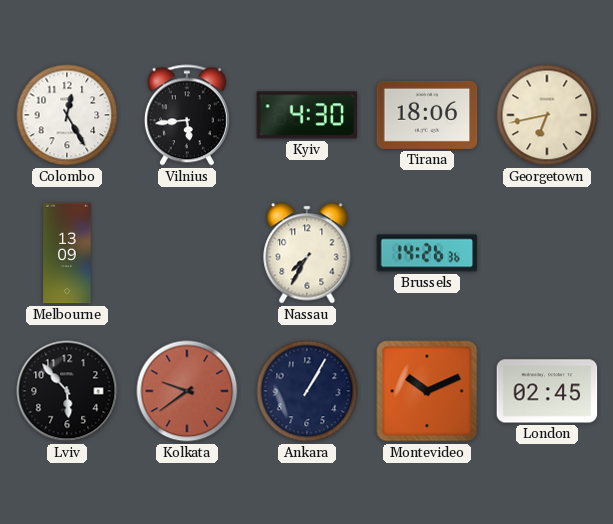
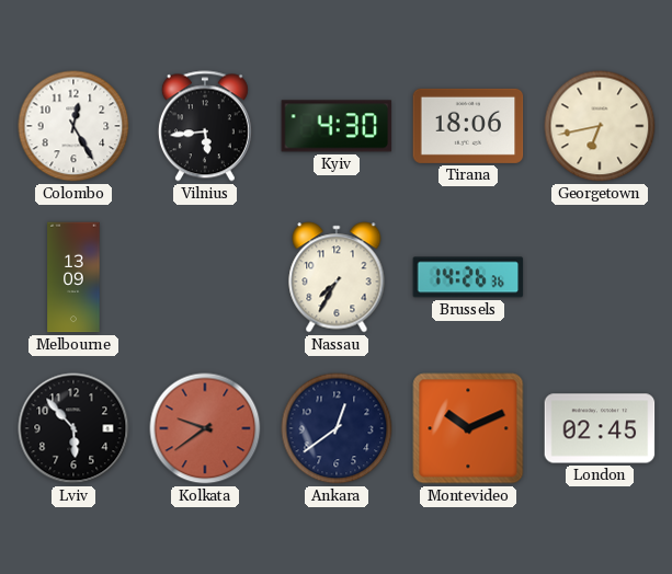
Ankara: 1:05 -> 12:39 (337, 428)
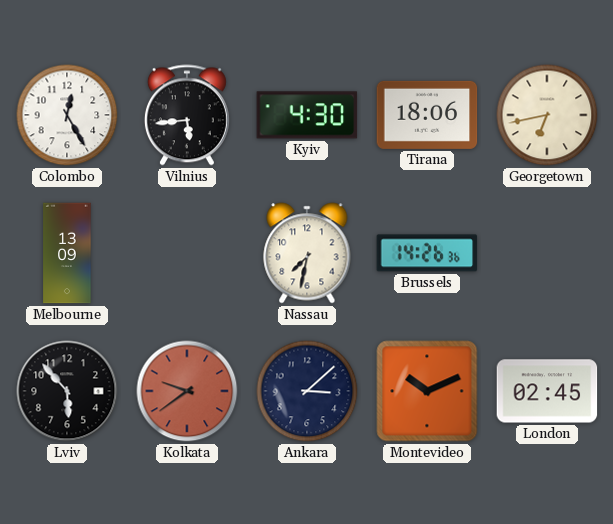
Nassau: 7:35 -> 7:32 (307, 253)
Ankara: 12:39 -> 3:08 (307, 391)
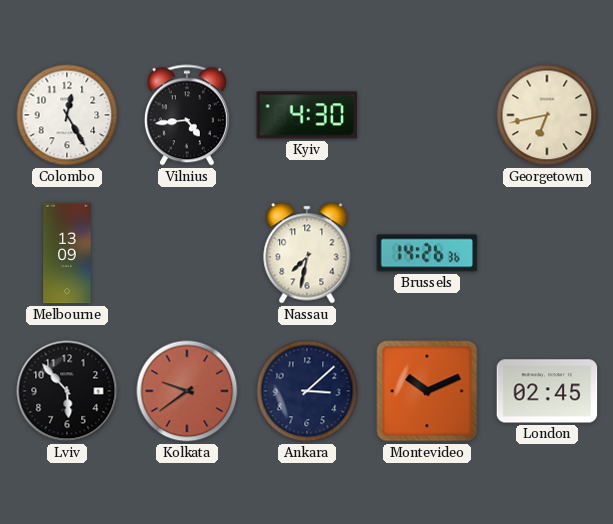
Vilnius: 5:44 -> 4:44 (187, 115)
Tirana: 18:06 -> none (427, 115)
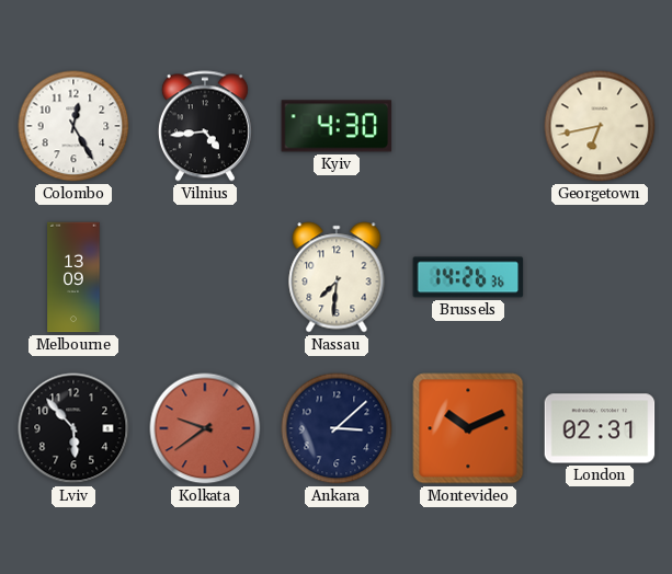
Nassau: 7:32 -> 7:31 (337, 277)
London: 02:45 -> 02:31 (600, 428)
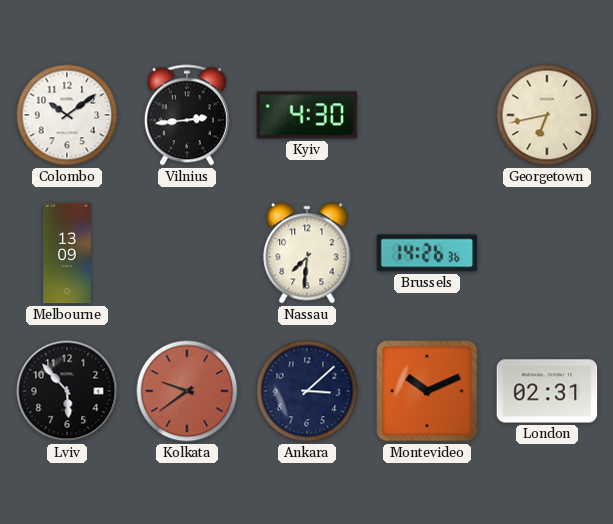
Colombo: 12:25 -> 10:09 (67, 115)
Vilnius: 4:44 -> 2:44 (187, 115)
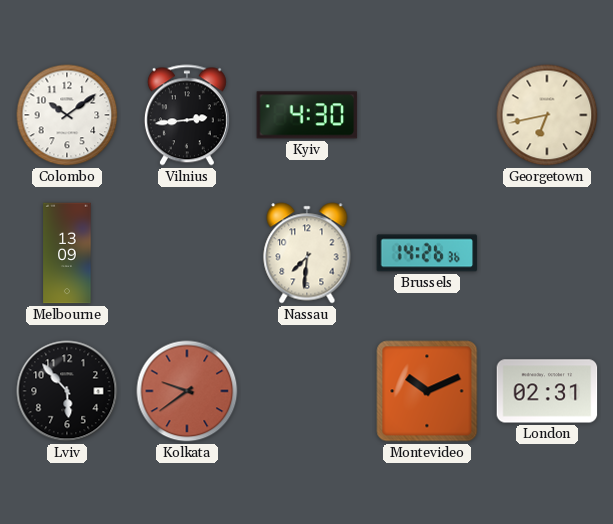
Ankara: 3:08 -> none (307, 391)
